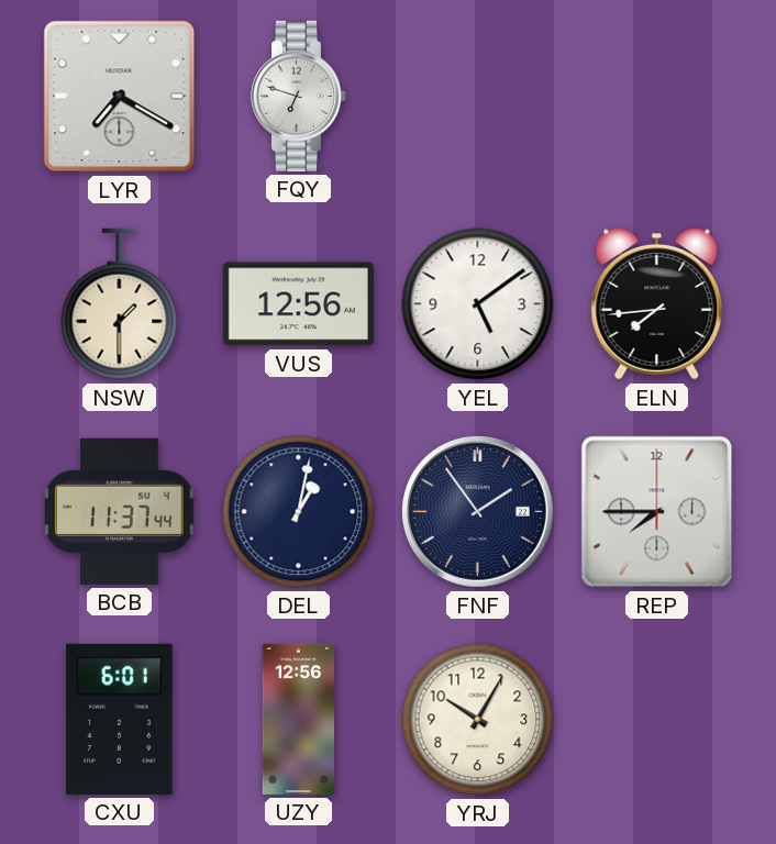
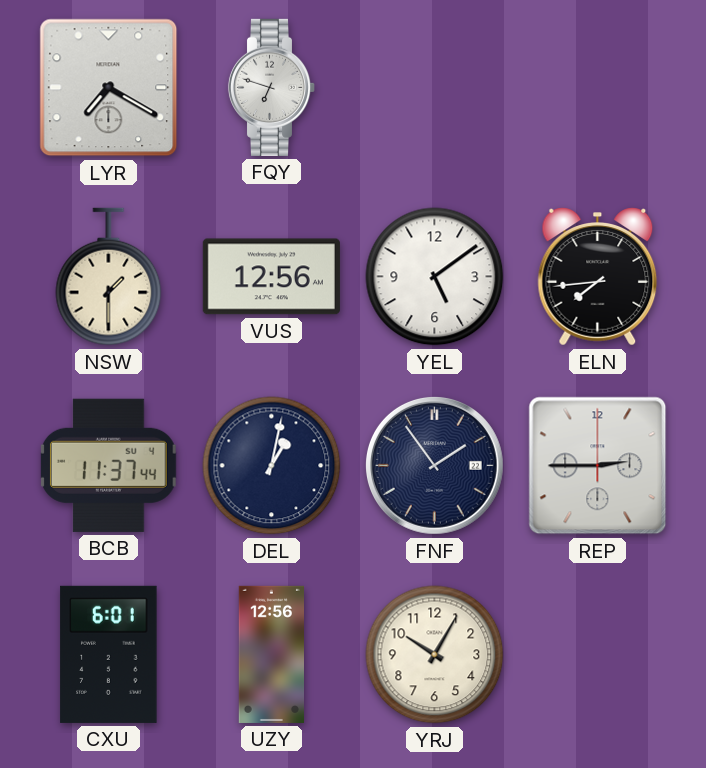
REP: 7:45 -> 2:45 (598, 466)
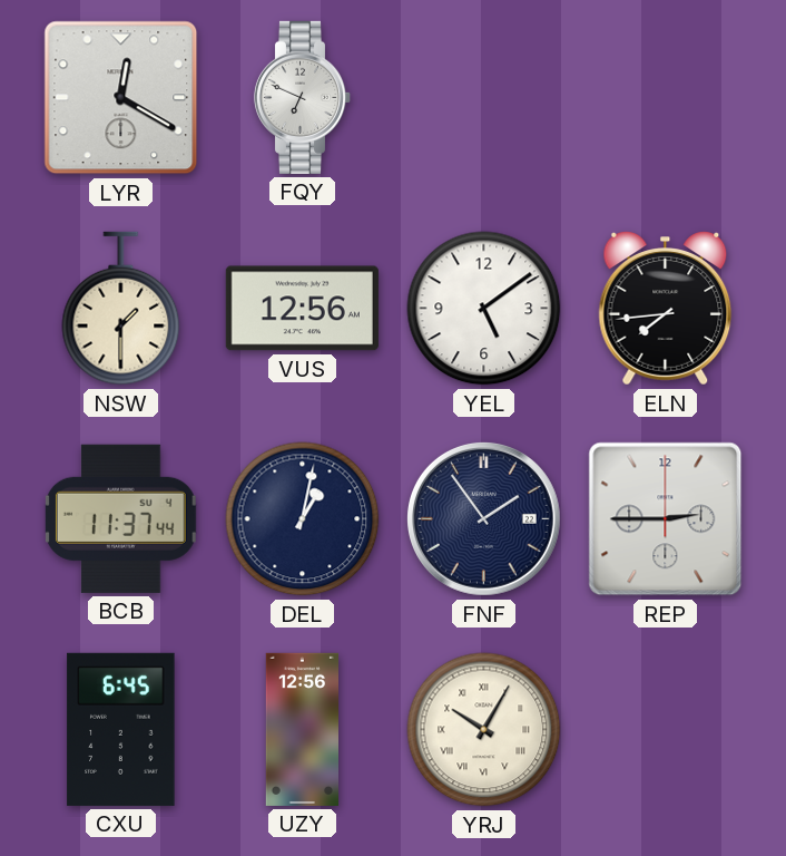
LYR: 7:20 -> 12:20 (121, 98)
FQY: 6:48 -> 6:49 (303, 97)
CXU: 6:01 -> 6:45 (121, 729)
YRJ numerals: Arabic -> Roman (484, 730)
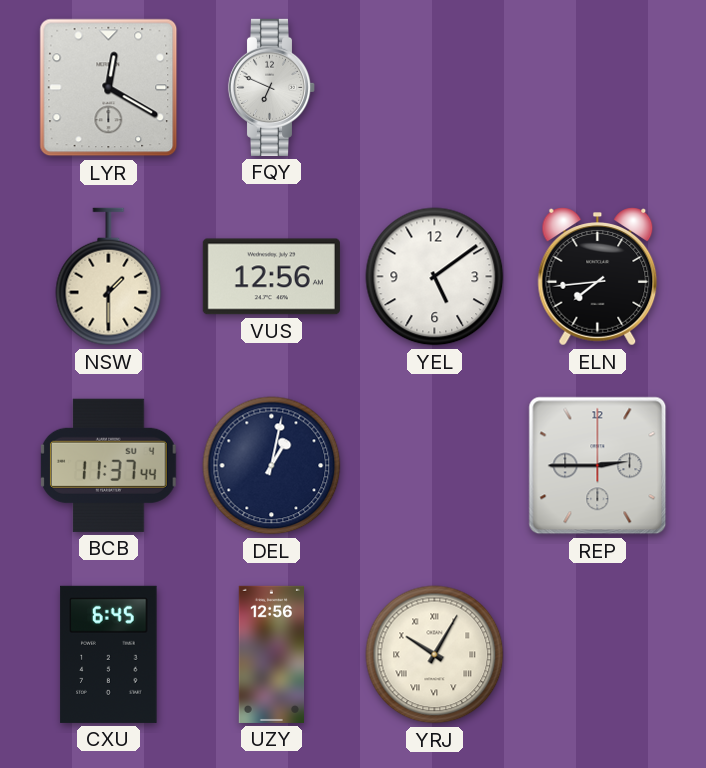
FNF: 1:54 -> none (483, 518)
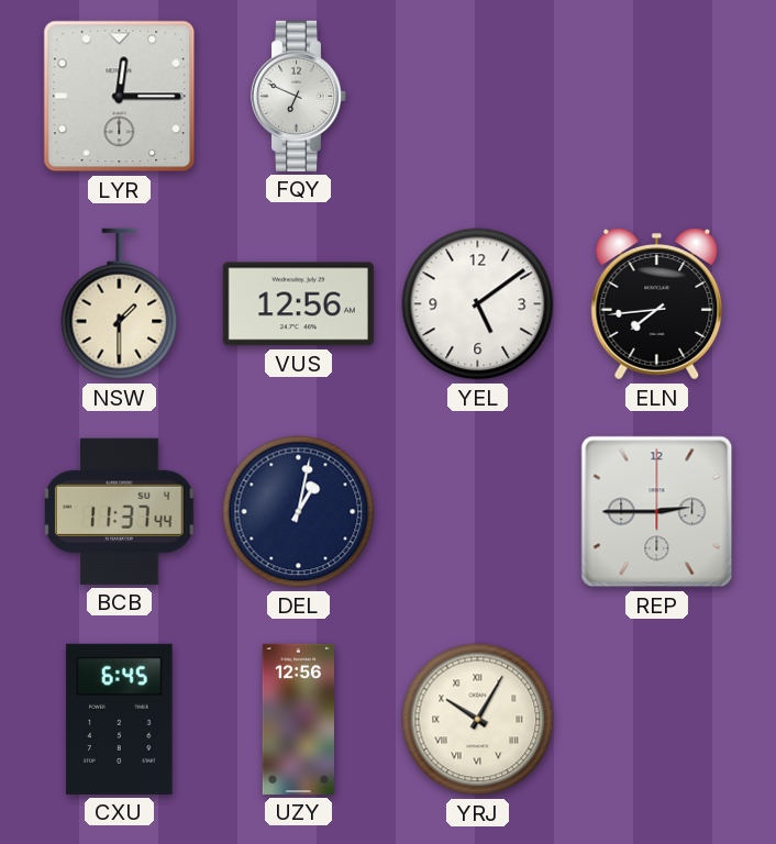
LYR: 12:20 -> 12:15 (120, 97)
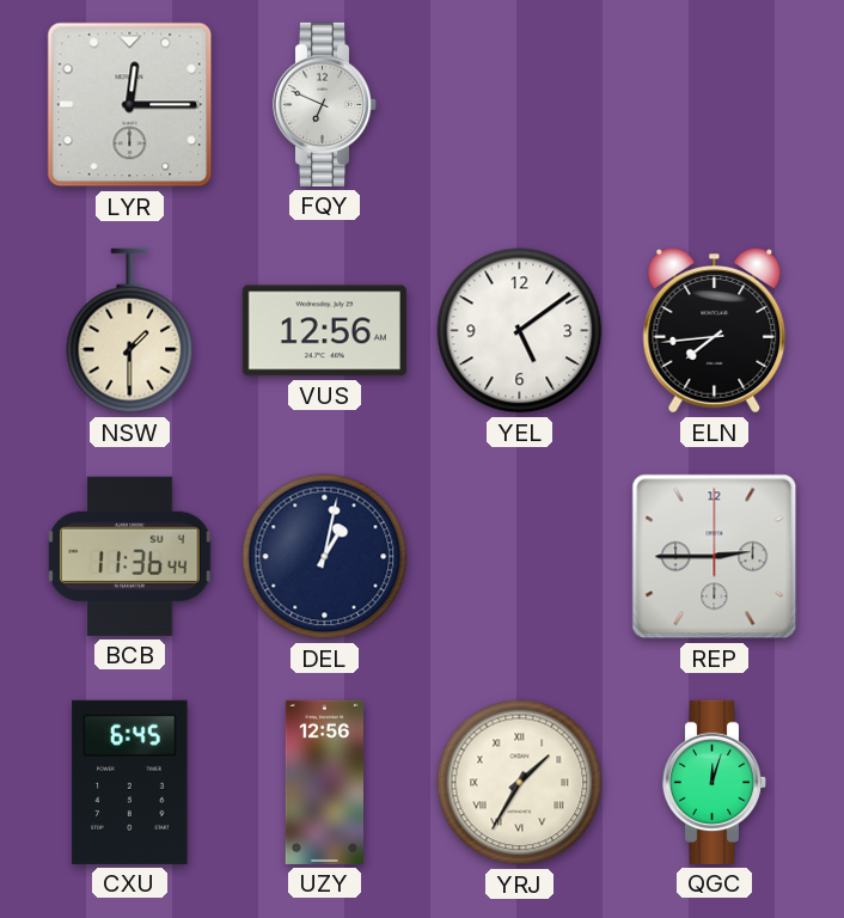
BCB: 11:37 -> 11:36 (129, 556)
YRJ: 10:05 -> 1:35 (520, 783)
QGC: none -> 12:03 (715, 782)
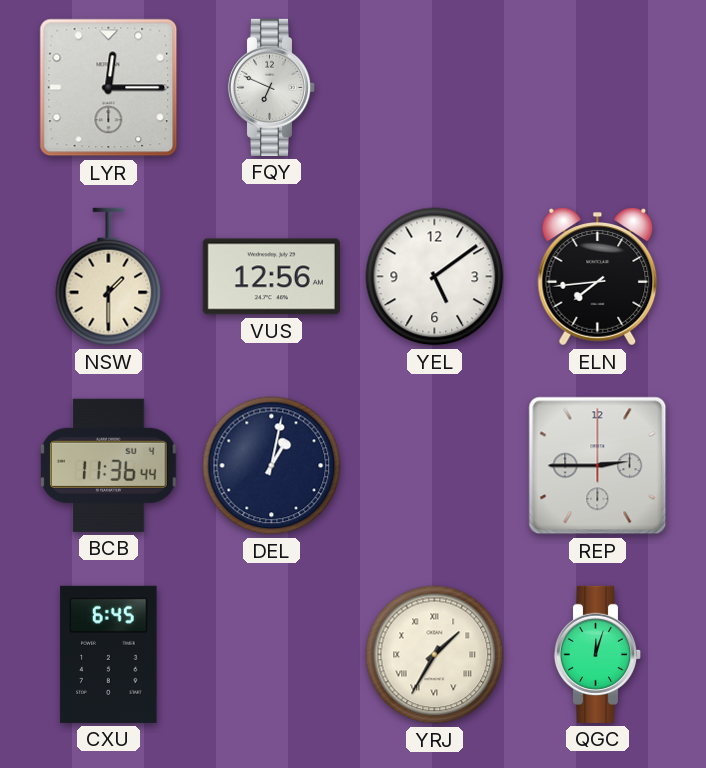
UZY: 12:56 -> none (324, 782)
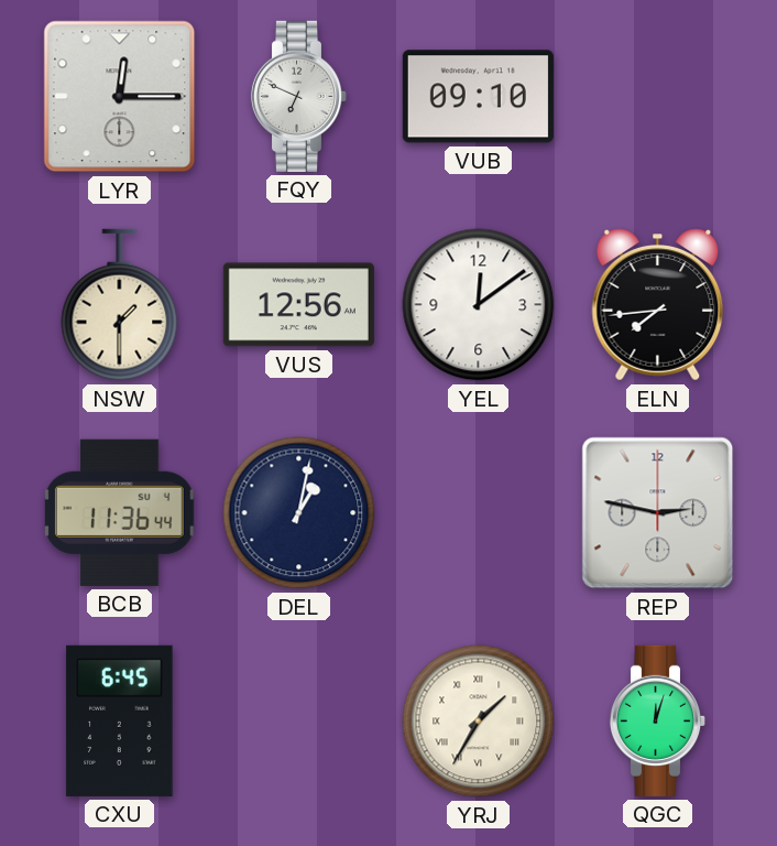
VUB: none -> 09:10 (478, 97)
YEL: 5:09 -> 12:09 (479, 305)
REP: 2:45 -> 2:47 (658, 513)
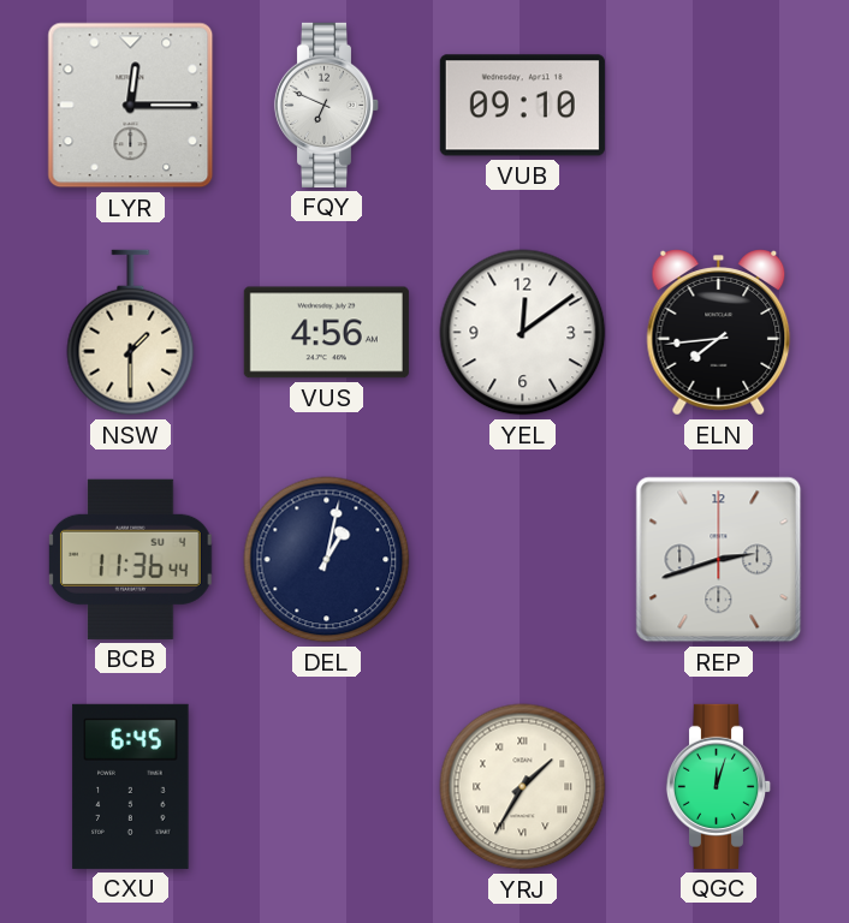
VUS: 12:56 -> 4:56 (326, 333)
REP: 2:47 -> 2:42 (719, 560)
